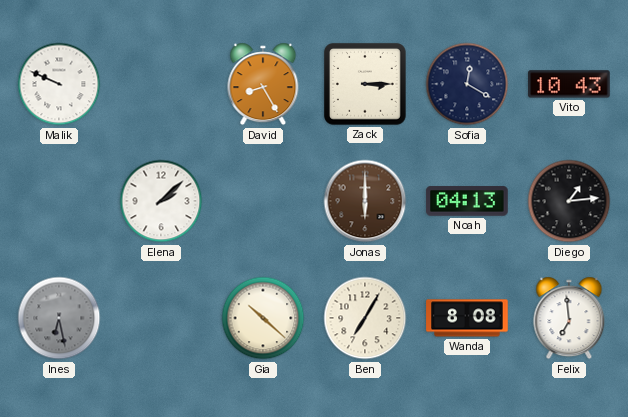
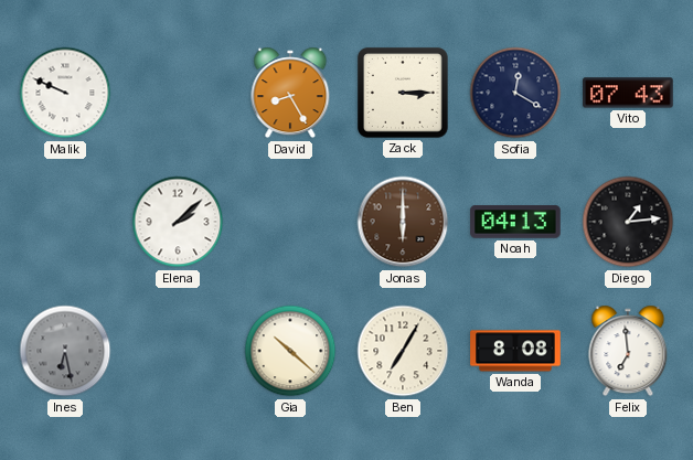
Vito: 10:43 -> 07:43 (628, 93)
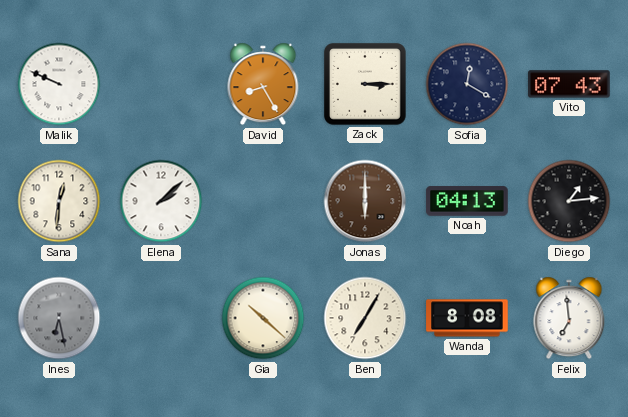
Sana: none -> 12:31 (59, 201)
